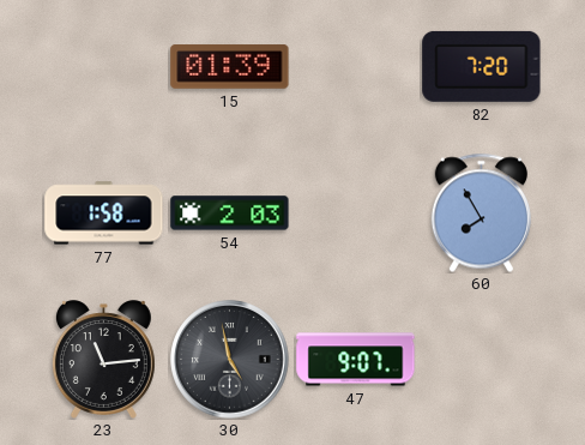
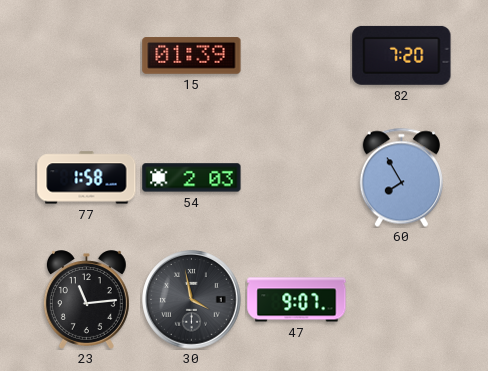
30: 4:58 -> 3:58 (192, 300)
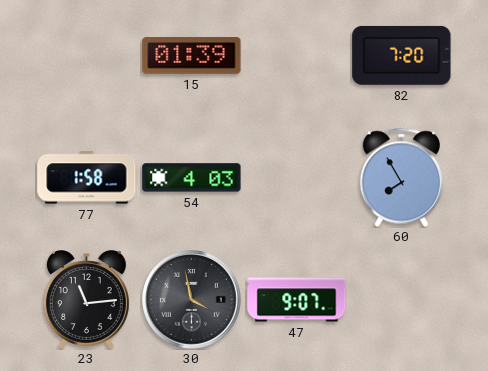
54: 2:03 -> 4:03 (192, 178)
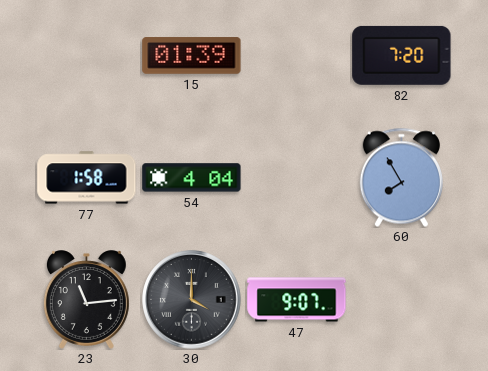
54: 4:03 -> 4:04 (192, 178)
30: 3:58 -> 4:00 (192, 300)
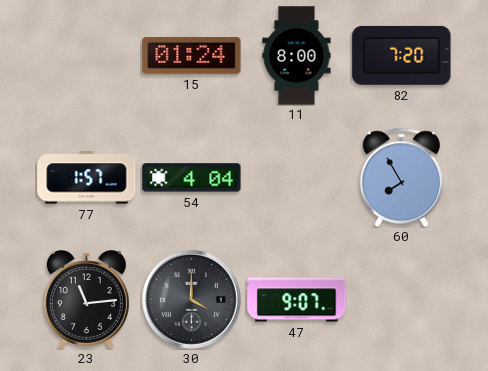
15: 01:39 -> 01:24 (192, 56)
11: none -> 8:00 (297, 56)
77: 1:58 -> 1:57 (87, 178)
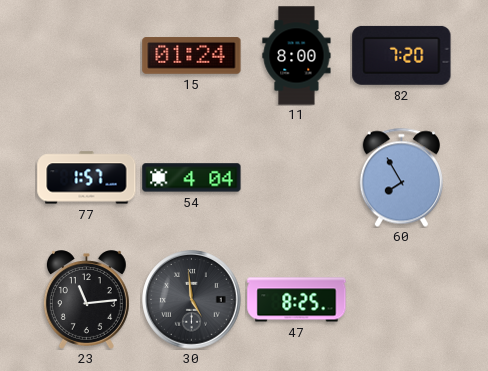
30: 4:00 -> 4:59 (192, 300)
47: 9:07 -> 8:25 (297, 300)
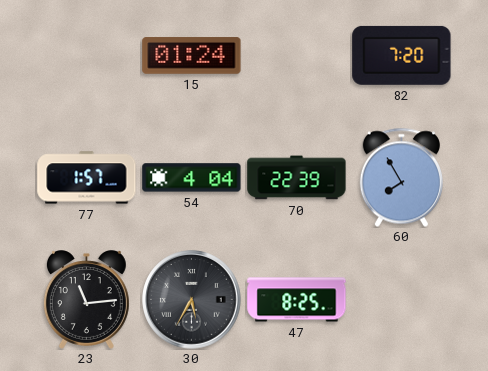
11: 8:00 -> none (297, 56)
70: none -> 22:39 (297, 178)
30: 4:59 -> 5:35 (192, 300)
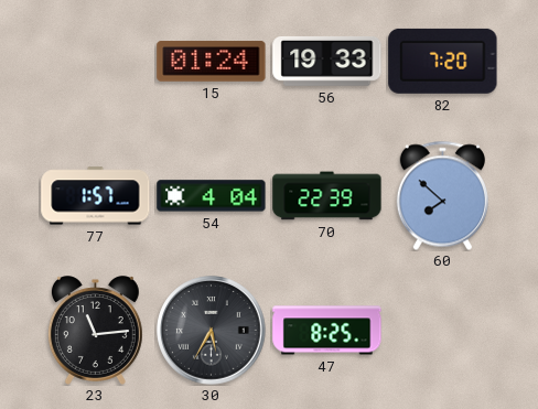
56: none -> 19:33 (327, 61)
60: 7:55 -> 7:52 (442, 195)
